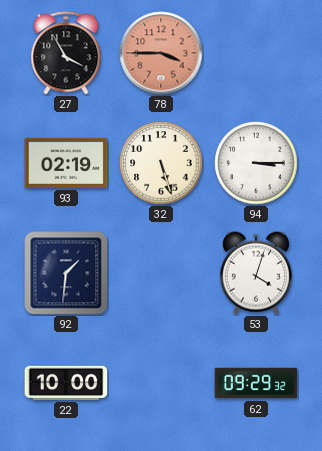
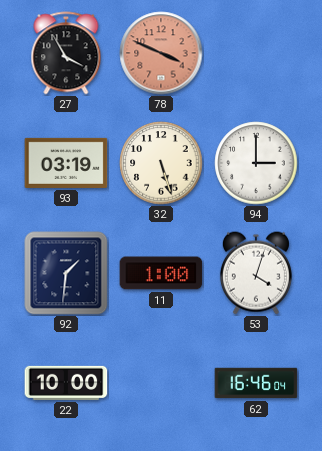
78: 3:45 -> 3:49 (161, 53)
93: 02:19 -> 03:19 (66, 163)
94: 3:15 -> 3:00 (256, 163)
11: none -> 1:00 (161, 273)
62: 09:29 -> 16:46 (256, 383)
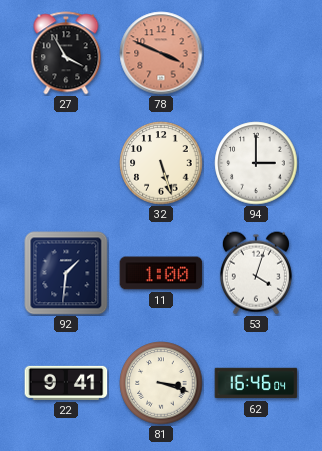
93: 03:19 -> none (66, 163)
22: 10:00 -> 9:41 (66, 383)
81: none -> 3:18 (161, 383)
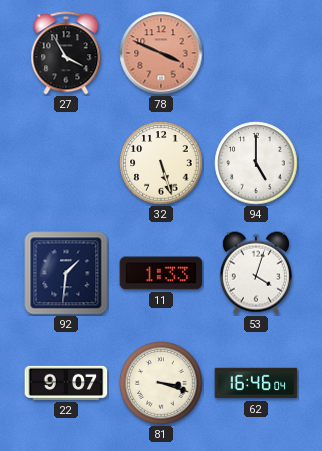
94: 3:00 -> 5:00 (256, 163)
11: 1:00 -> 1:33 (161, 273)
22: 9:41 -> 9:07 (66, 383)
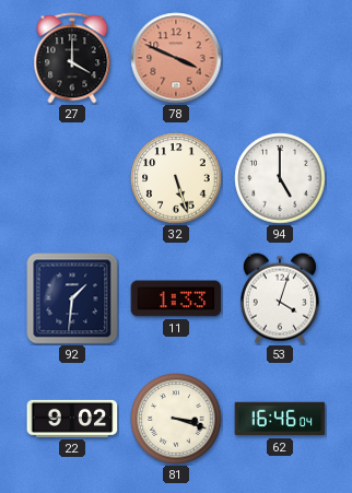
27: 3:55 -> 4:00 (72, 58)
22: 9:07 -> 9:02 (72, 419)
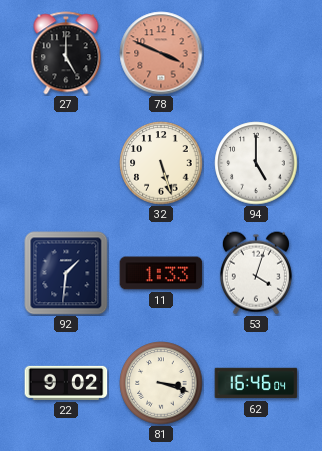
27: 4:00 -> 5:00 (66, 53)
